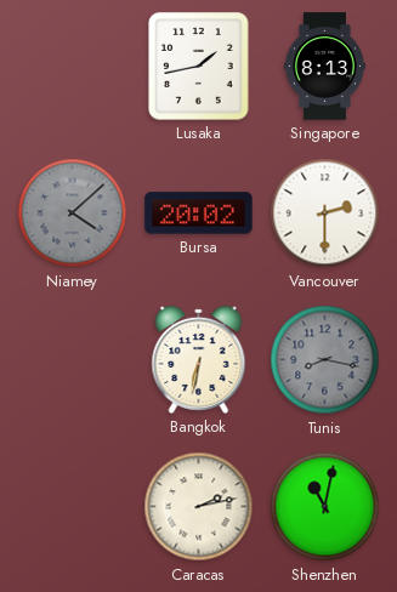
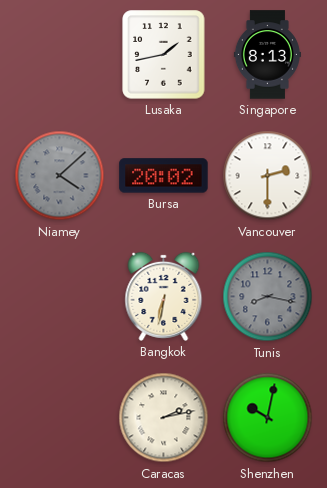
Shenzhen: 11:02 -> 10:02 (268, 418)
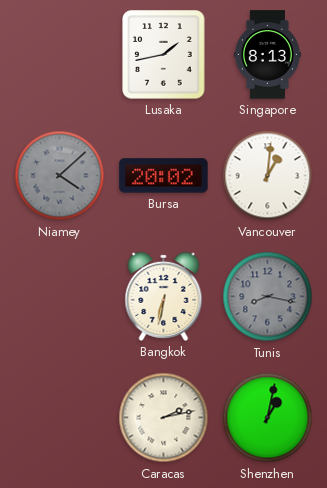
Vancouver: 2:30 -> 1:01 (268, 176)
Shenzhen: 10:02 -> 1:02 (268, 418)
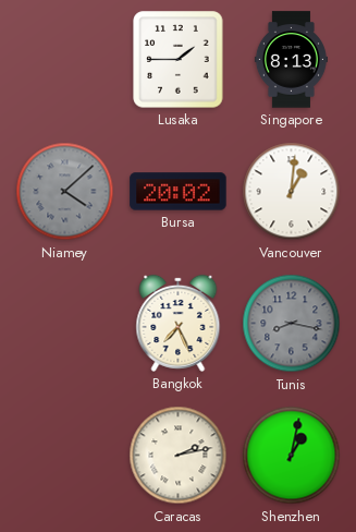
Lusaka: 1:43 -> 1:45 (179, 60)
Bangkok: 6:32 -> 7:26 (179, 323)
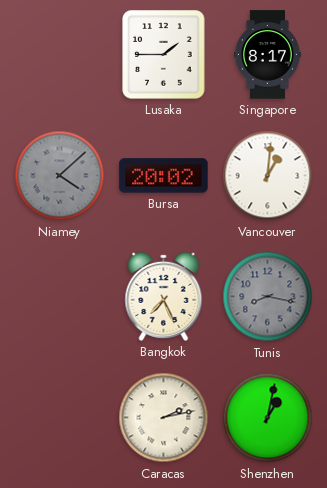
Singapore: 8:13 -> 8:17 (267, 55)
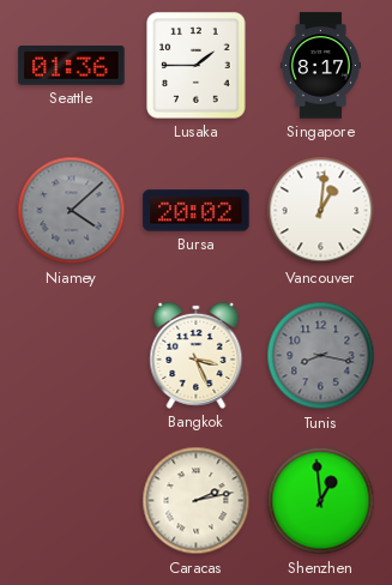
Seattle: none -> 01:36 (72, 66)
Bangkok: 7:26 -> 3:26 (197, 355)
Shenzhen: 1:02 -> 12:59 (321, 501)
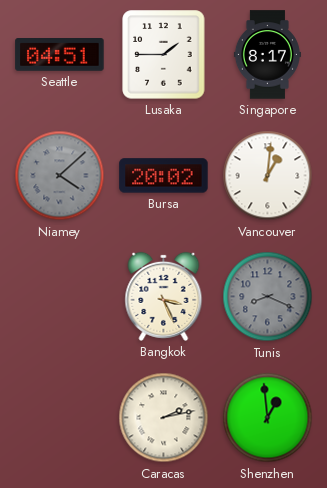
Seattle: 01:36 -> 04:51 (60, 55)
Tunis: 8:17 -> 8:19 (268, 297)
